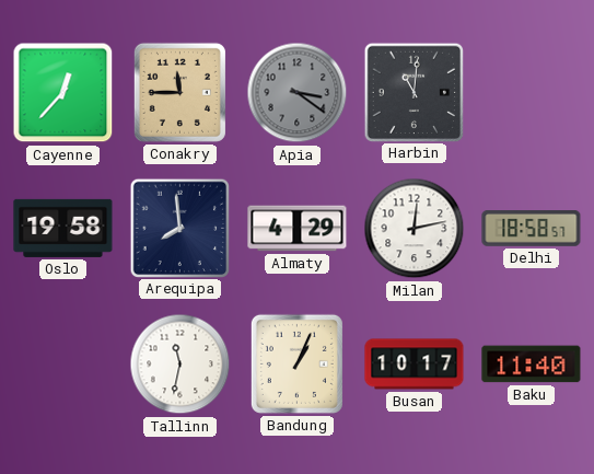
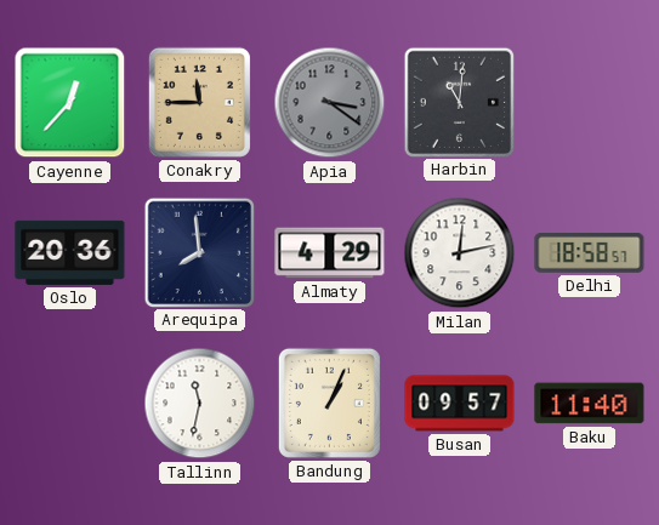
Oslo: 19:58 -> 20:36 (70, 252)
Busan: 10:17 -> 09:57 (460, 404)
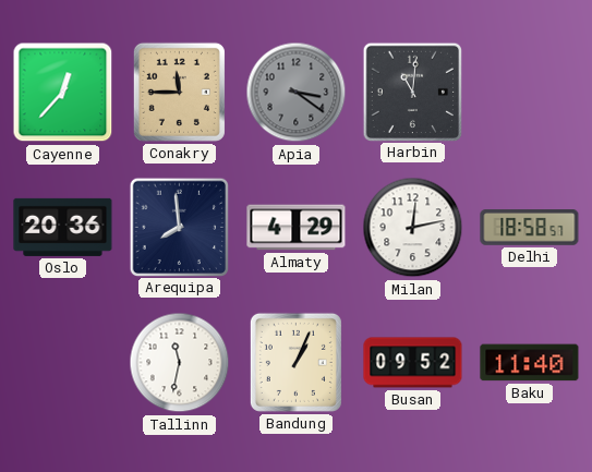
Busan: 09:57 -> 09:52 (413, 363)
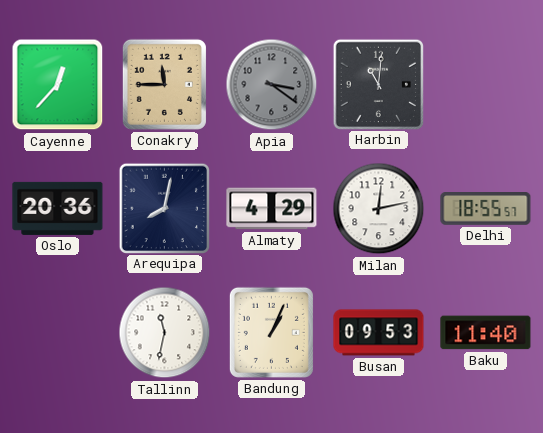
Arequipa: 7:59 -> 8:02 (164, 208)
Delhi: 18:58 -> 18:55 (486, 209)
Busan: 09:52 -> 09:53 (379, 333)
